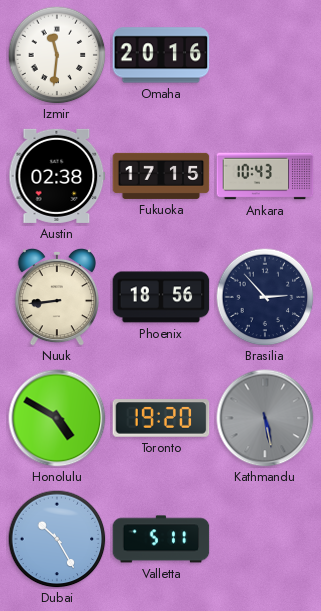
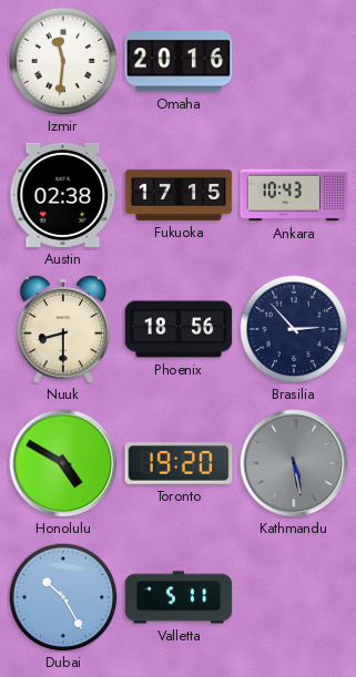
Nuuk: 8:44 -> 8:30 (63, 329)
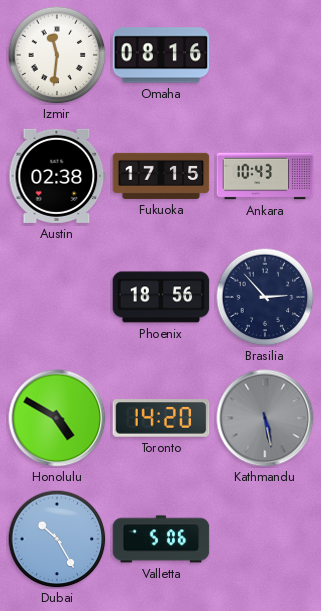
Omaha: 20:16 -> 08:16 (161, 55)
Nuuk: 8:30 -> none (63, 329)
Toronto: 19:20 -> 14:20 (161, 418)
Valletta: 5:11 -> 5:06 (161, 539)
